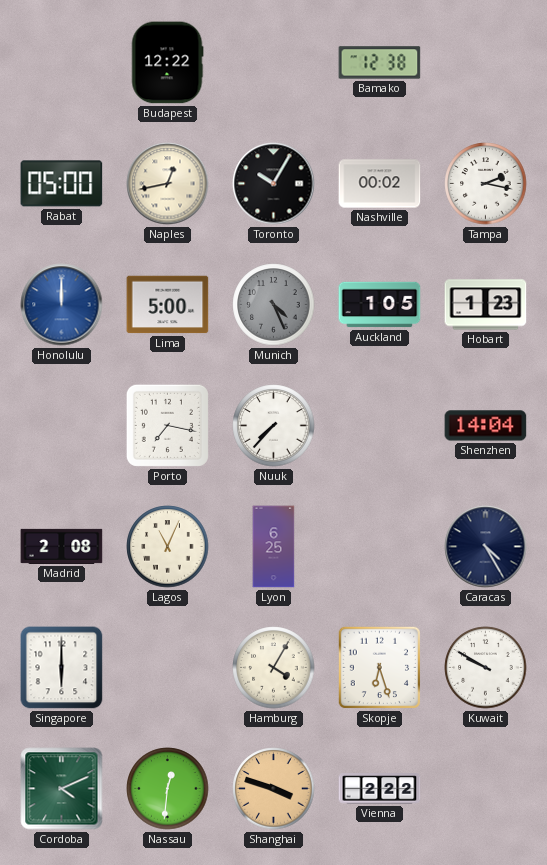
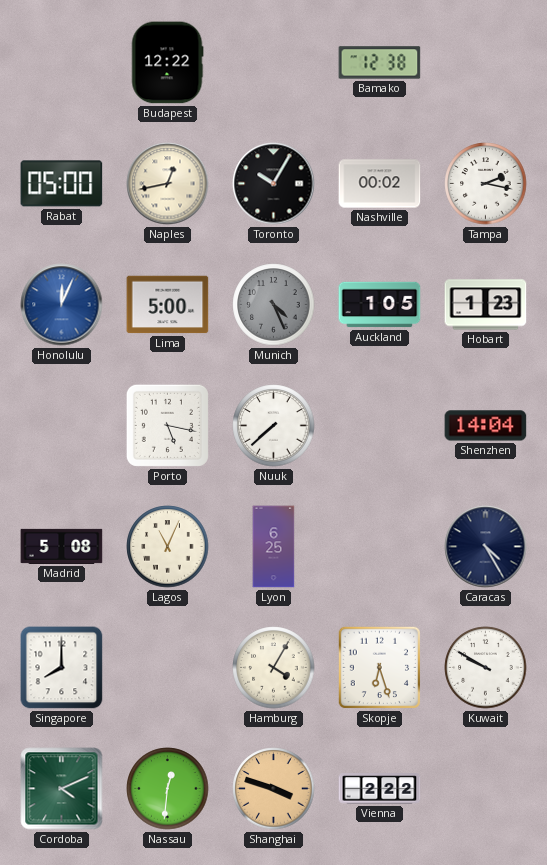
Honolulu: 12:00 -> 12:04 (62, 305)
Porto: 7:17 -> 5:17 (167, 425)
Nuuk: 7:37 -> 7:38 (274, 426)
Madrid: 2:08 -> 5:08 (62, 546)
Singapore: 6:00 -> 8:00 (62, 668)
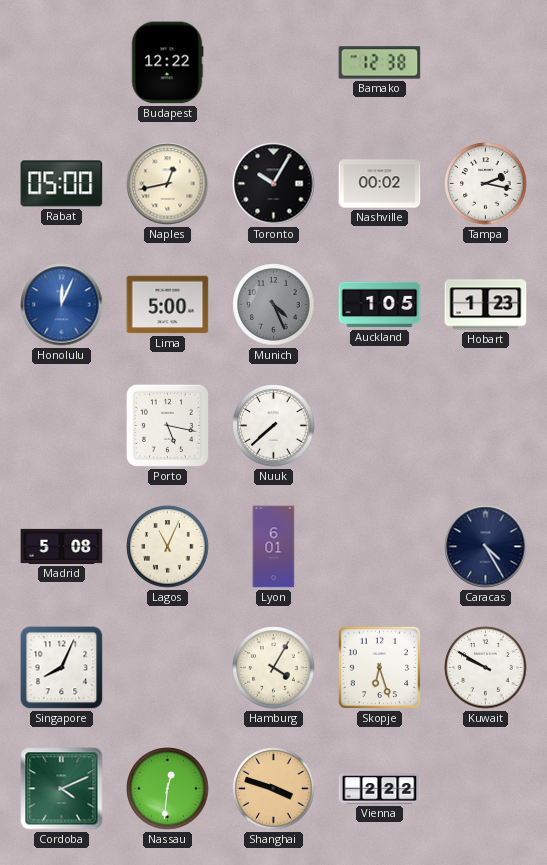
Shenzhen: 14:04 -> none (486, 426)
Lyon: 6:25 -> 6:01 (274, 547)
Singapore: 8:00 -> 8:04 (62, 668)
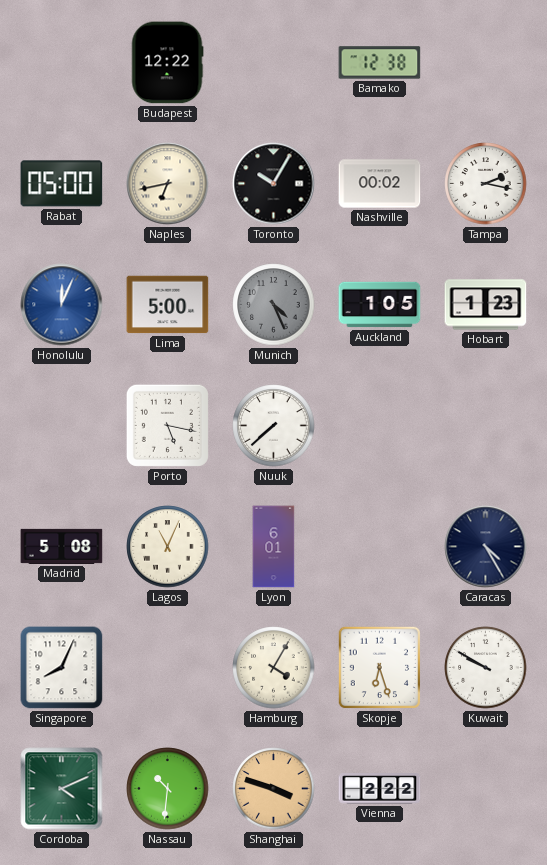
Naples: 12:43 -> 6:43 (168, 184)
Nassau: 12:31 -> 10:31 (168, 789)
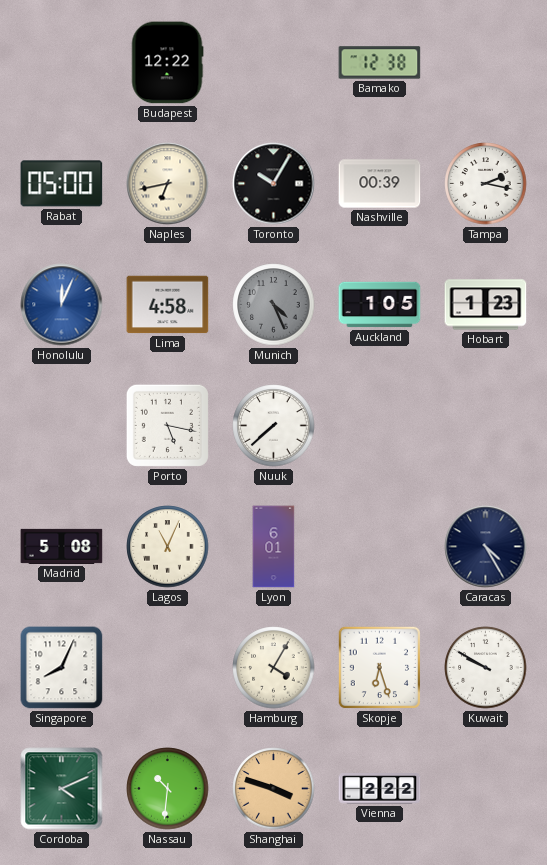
Nashville: 00:02 -> 00:39 (380, 184)
Lima: 5:00 -> 4:58 (168, 305)
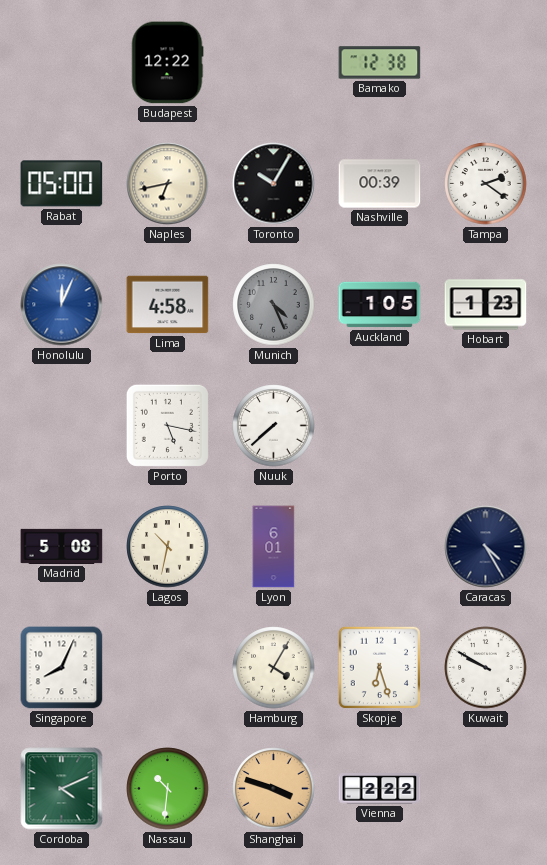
Tampa: 2:17 -> 2:21 (486, 184)
Lagos: 11:04 -> 10:32 (168, 547)
